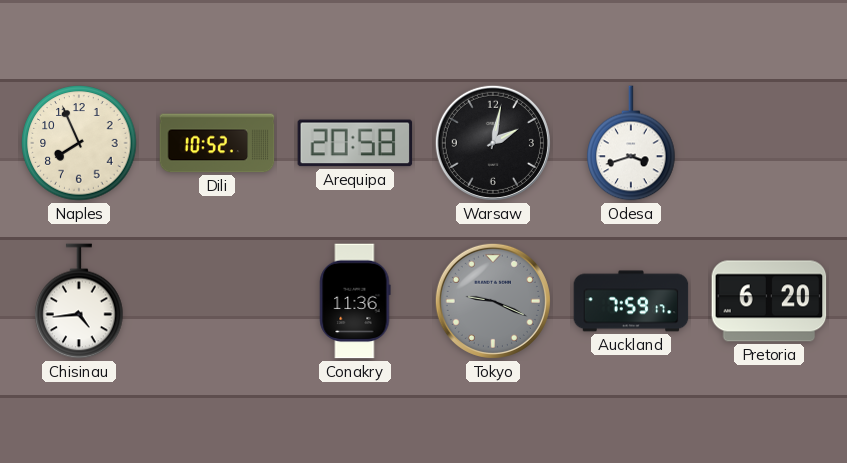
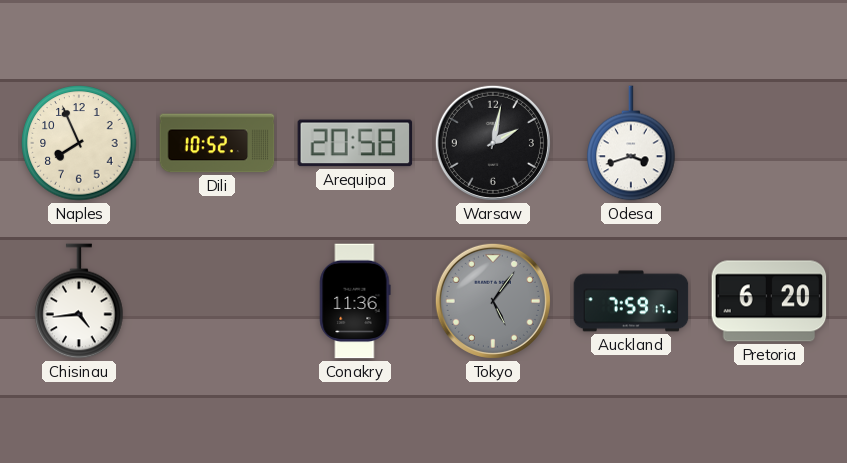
Tokyo: 9:19 -> 5:06 (493, 301)
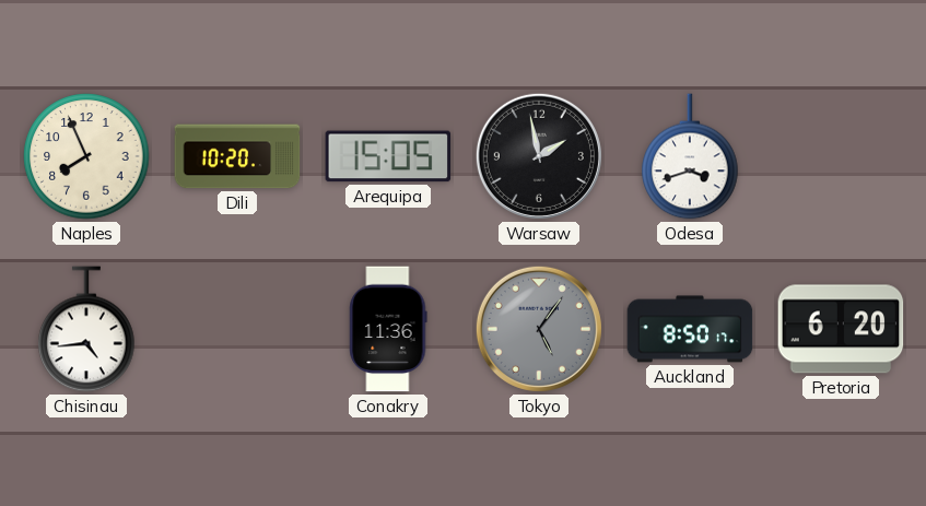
Dili: 10:52 -> 10:20 (237, 156)
Arequipa: 20:58 -> 15:05 (388, 156)
Warsaw: 2:02 -> 1:58 (539, 156)
Auckland: 7:59 -> 8:50 (690, 329)
